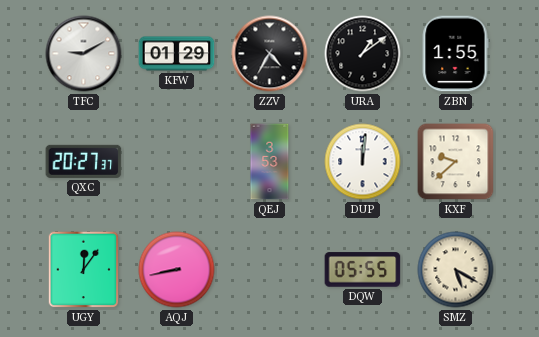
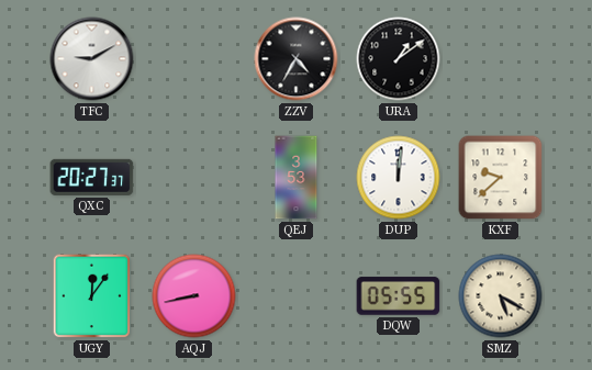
KFW: 01:29 -> none (177, 54)
ZBN: 1:55 -> none (455, 54)
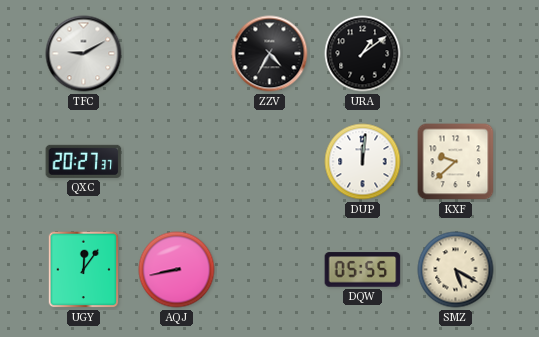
QEJ: 3:53 -> none (297, 178)
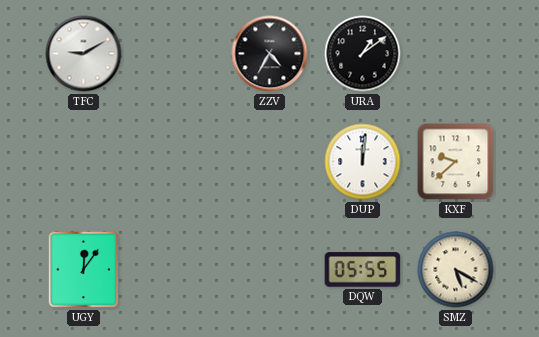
QXC: 20:27 -> none (84, 161)
AQJ: 8:43 -> none (177, 270)
